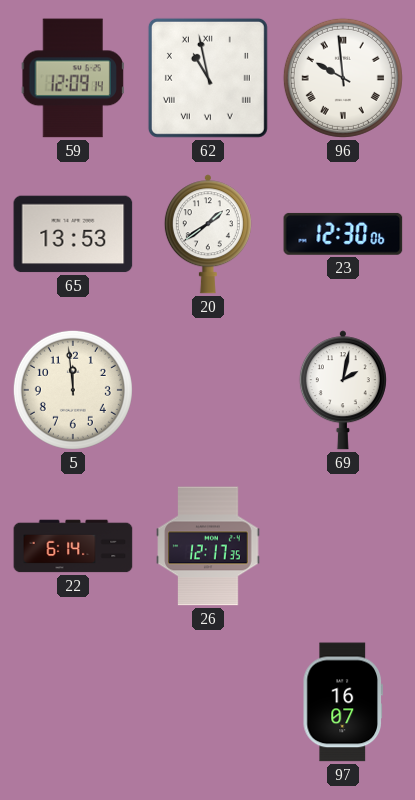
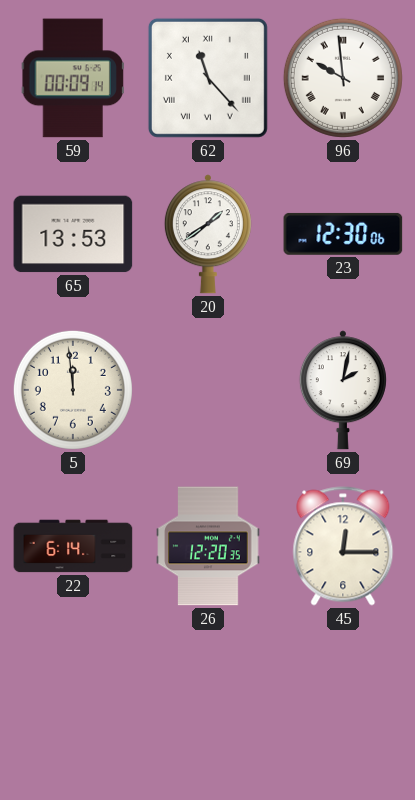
59: 12:09 -> 00:09 (73, 78)
62: 10:58 -> 11:23 (208, 78)
26: 12:17 -> 12:20 (208, 546)
45: none -> 12:15 (343, 546)
97: 16:07 -> none (343, 702)
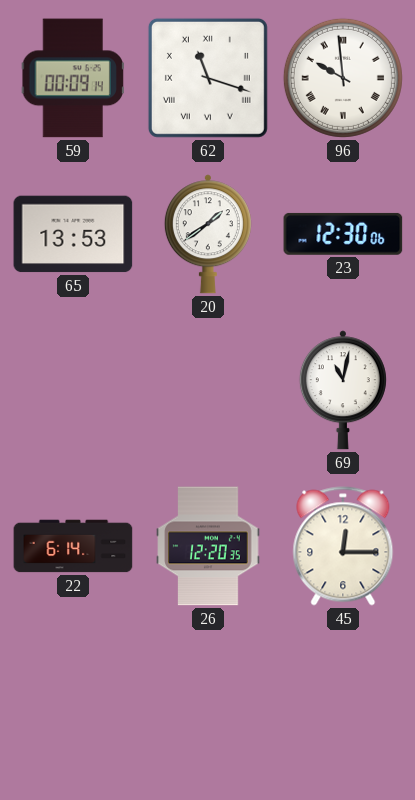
62: 11:23 -> 11:18 (208, 78)
5: 11:59 -> none (73, 390)
69: 2:02 -> 11:02 (343, 390)
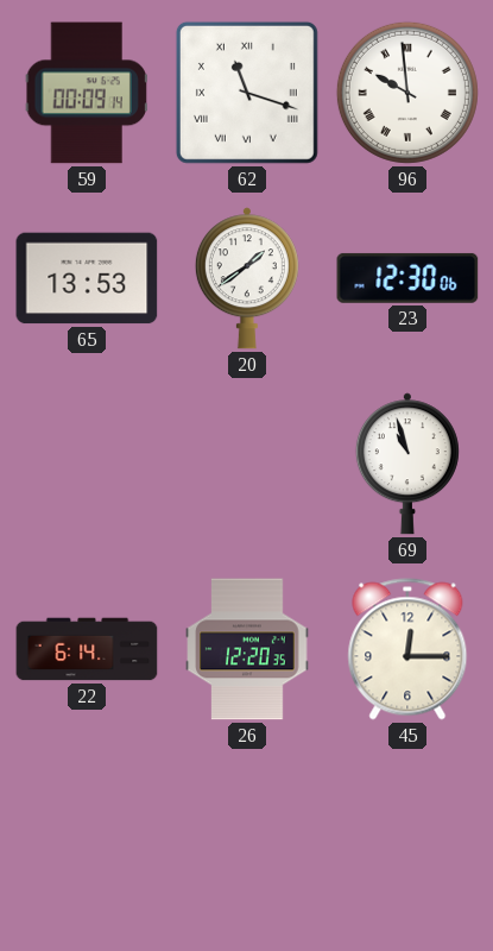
69: 11:02 -> 10:57 (407, 464)
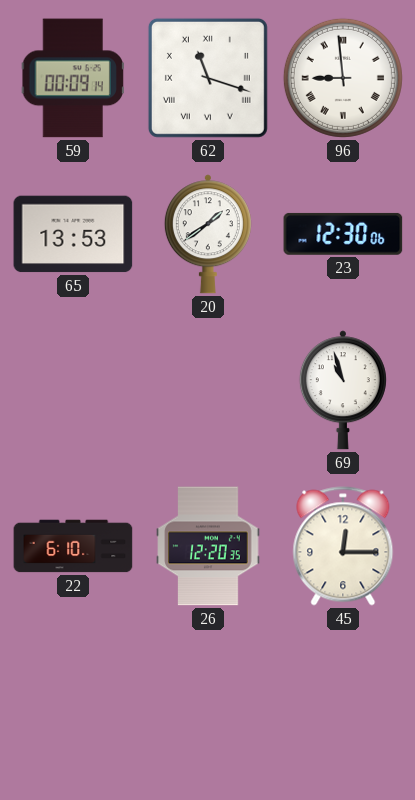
96: 9:59 -> 8:59 (343, 78)
22: 6:14 -> 6:10 (73, 546)
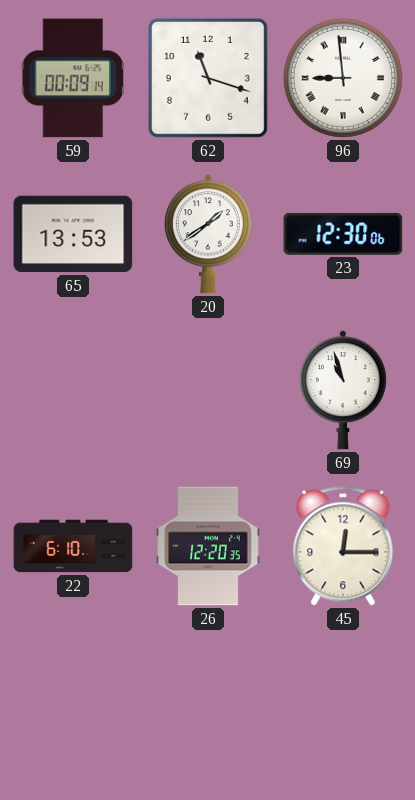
62 numerals: Roman -> Arabic (208, 78)
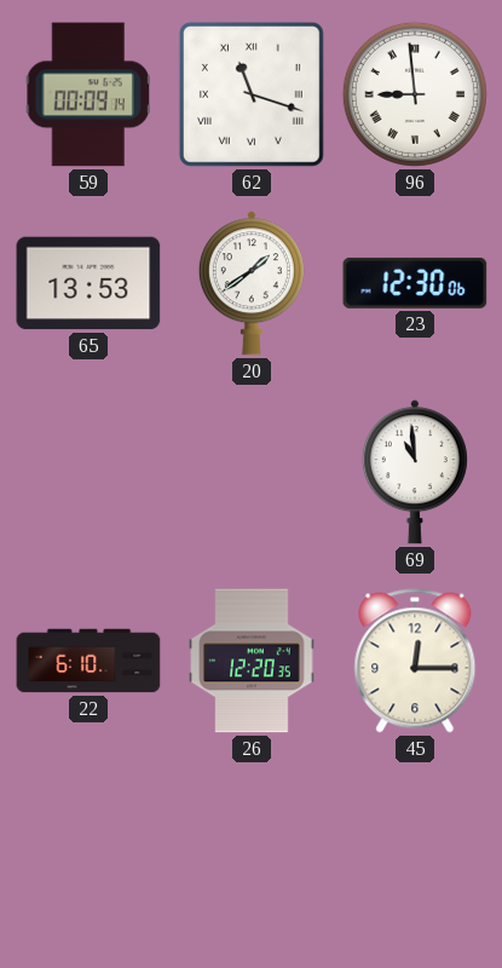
62 numerals: Arabic -> Roman (252, 94)
69: 10:57 -> 10:59 (415, 472)
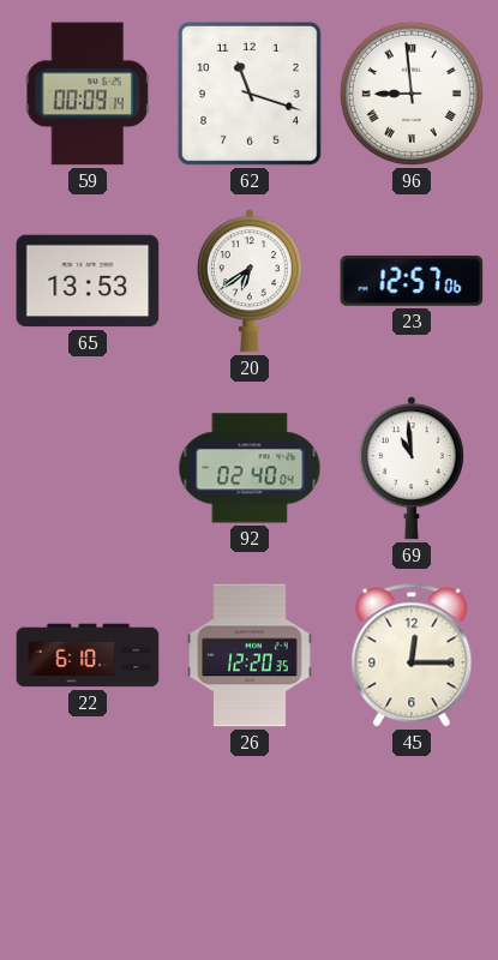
62 numerals: Roman -> Arabic (250, 94)
20: 1:39 -> 6:39 (250, 281)
23: 12:30 -> 12:57 (412, 281)
92: none -> 02:40 (250, 468)
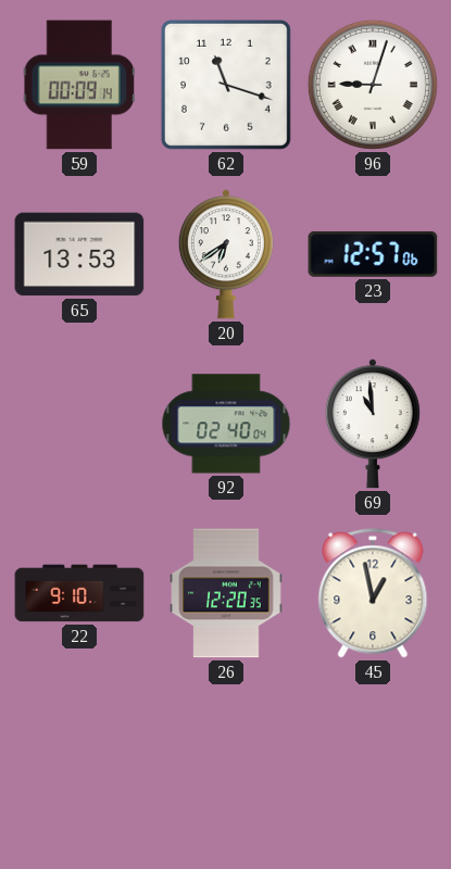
96: 8:59 -> 9:03 (373, 85)
22: 6:10 -> 9:10 (79, 593)
45: 12:15 -> 12:58 (373, 593)
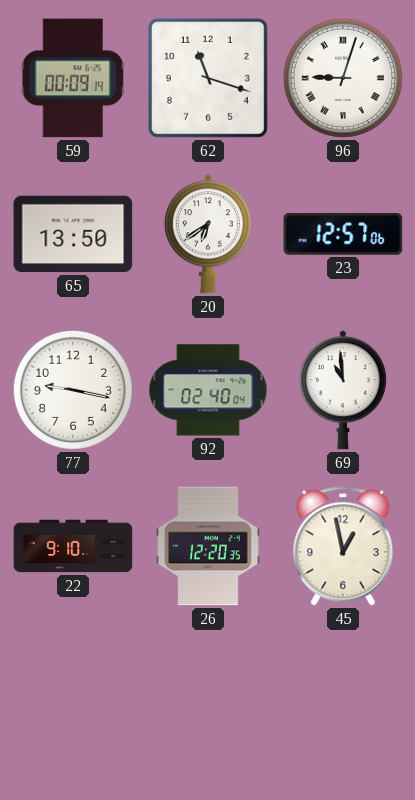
65: 13:53 -> 13:50 (73, 234)
77: none -> 9:17 (73, 390)
